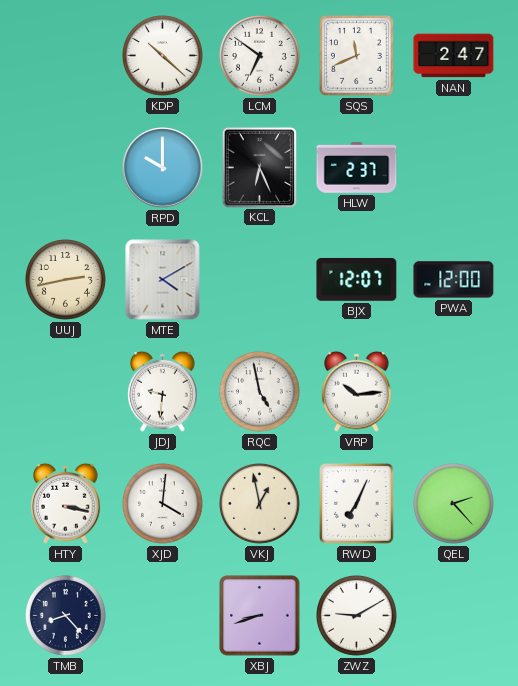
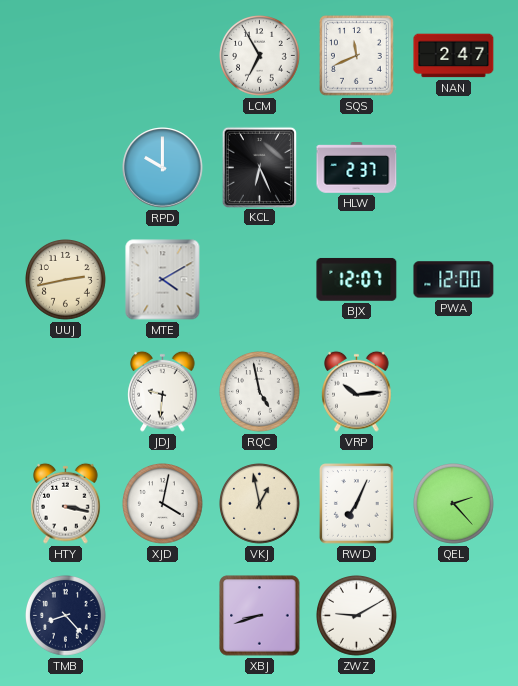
KDP: 10:22 -> none (163, 56)
LCM: 6:51 -> 6:55 (260, 56)
XJD: 4:01 -> 4:02 (163, 504)
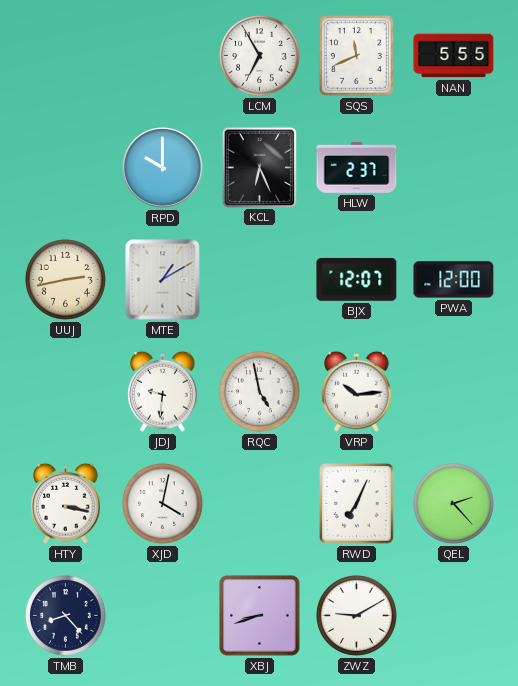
NAN: 2:47 -> 5:55 (454, 56)
MTE: 4:10 -> 1:10 (163, 280)
VKJ: 12:58 -> none (260, 504)
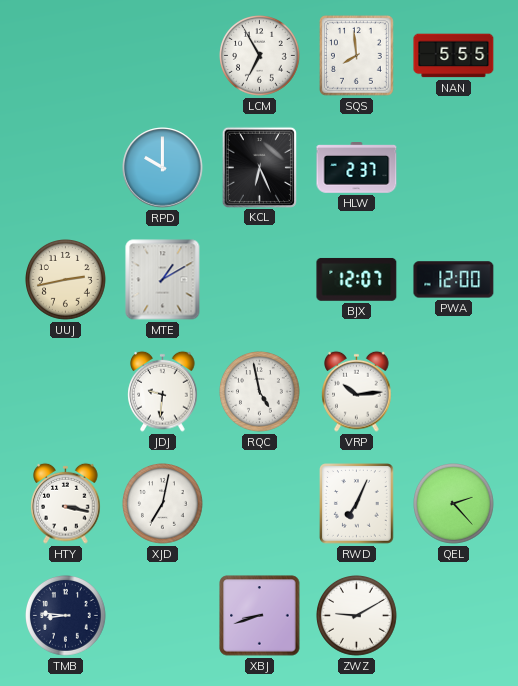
SQS: 11:41 -> 7:59 (357, 56)
XJD: 4:02 -> 7:02 (163, 504)
TMB: 8:23 -> 8:46 (66, 616)
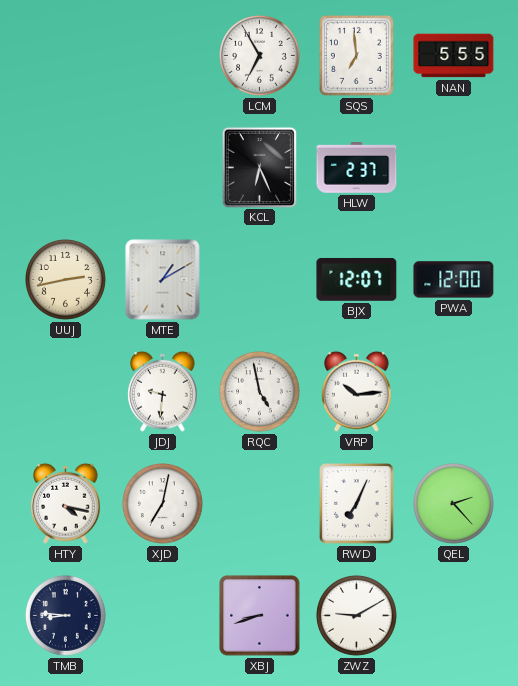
SQS: 7:59 -> 6:59 (357, 56)
RPD: 10:00 -> none (163, 168)
HTY: 3:17 -> 4:17 (66, 503)
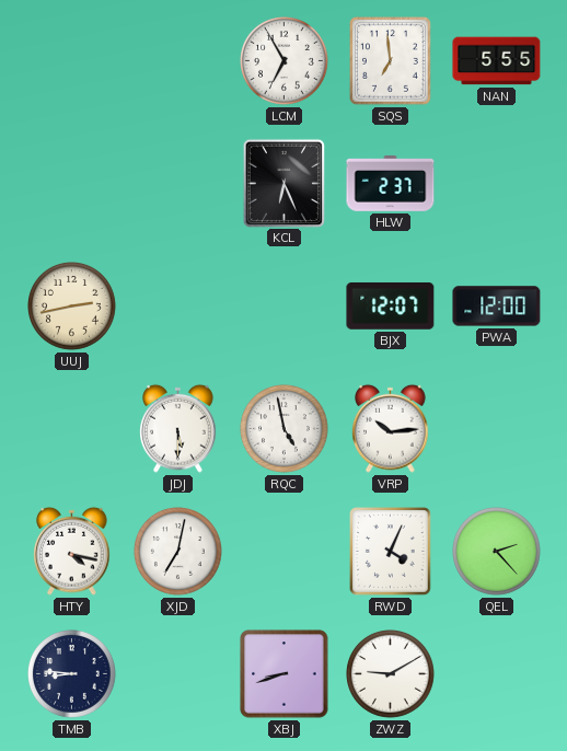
MTE: 1:10 -> none (163, 280)
JDJ: 9:31 -> 5:30 (178, 428)
RWD: 7:04 -> 4:04 (391, 552)
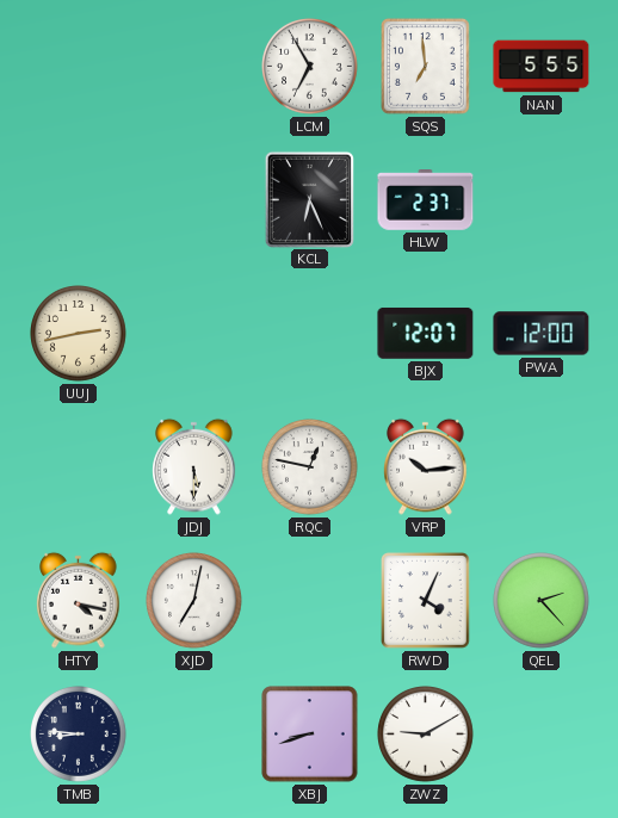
RQC: 4:58 -> 12:47 (310, 467)
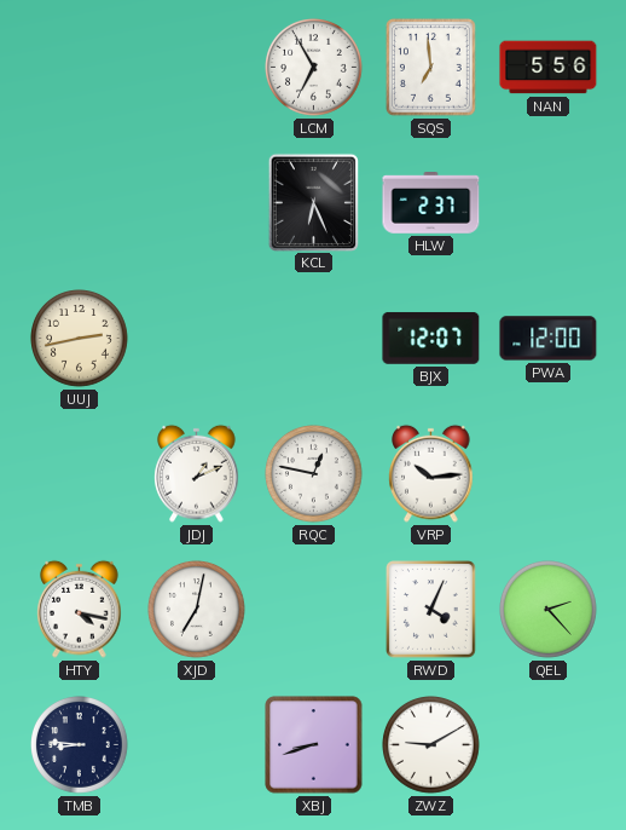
NAN: 5:55 -> 5:56 (549, 68)
JDJ: 5:30 -> 1:11 (197, 473)
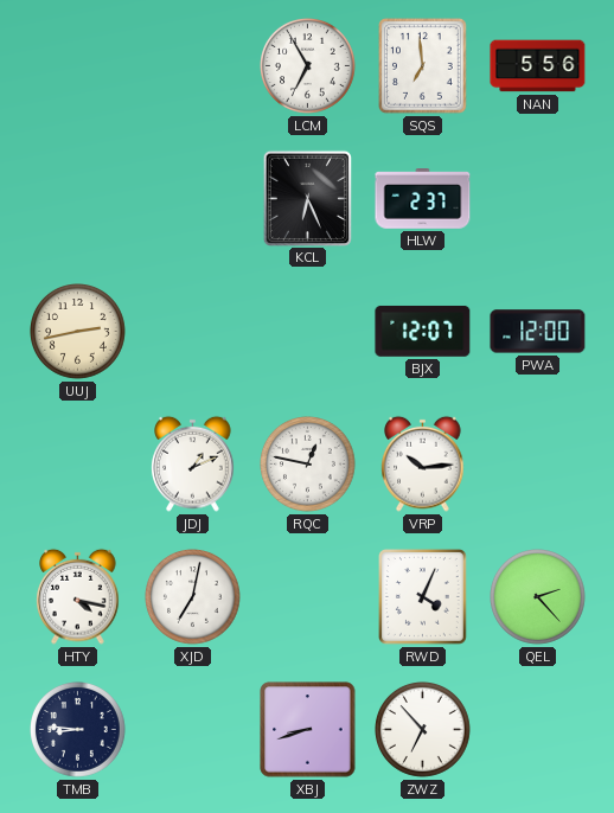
ZWZ: 9:10 -> 6:53 (423, 730)
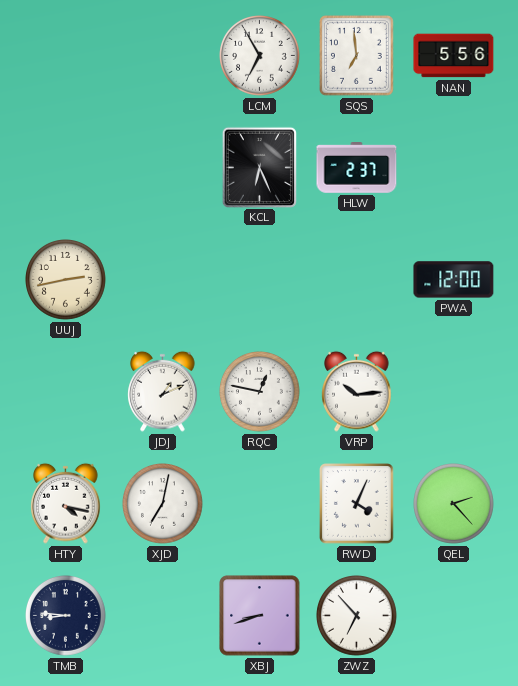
BJX: 12:07 -> none (423, 331)
